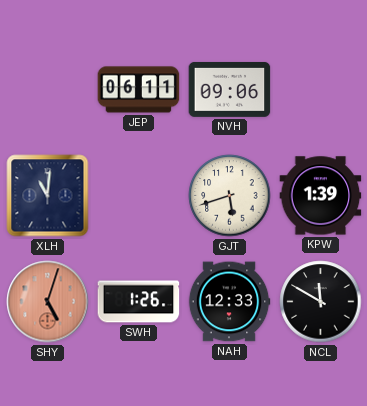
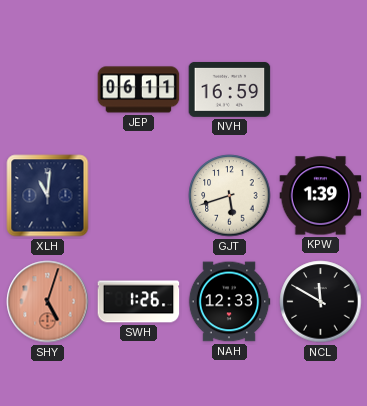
NVH: 09:06 -> 16:59 (230, 89)
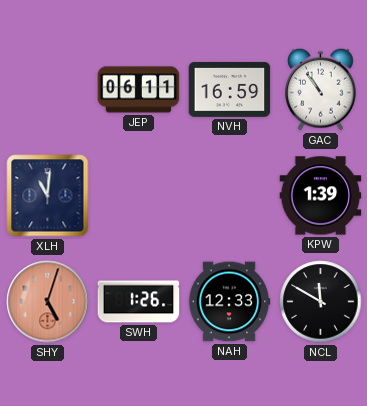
GAC: none -> 10:54 (321, 89)
GJT: 5:42 -> none (230, 196)
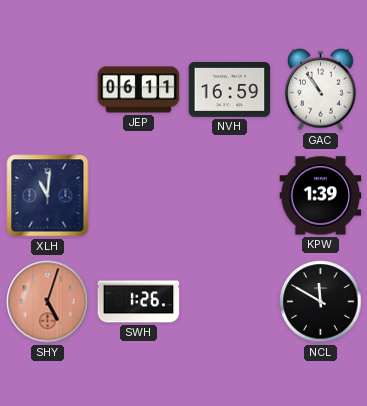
NAH: 12:33 -> none (229, 302)
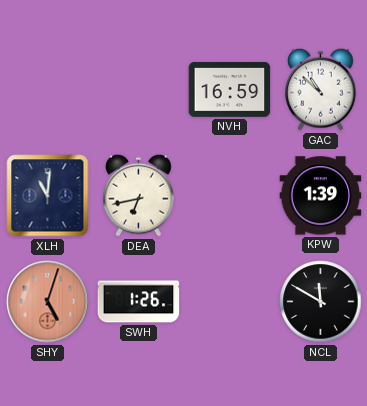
JEP: 06:11 -> none (139, 90)
GAC: 10:54 -> 10:52 (321, 89)
DEA: none -> 6:43 (139, 195)
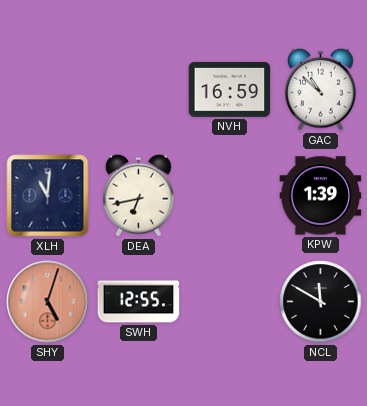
SWH: 1:26 -> 12:55 (139, 302)
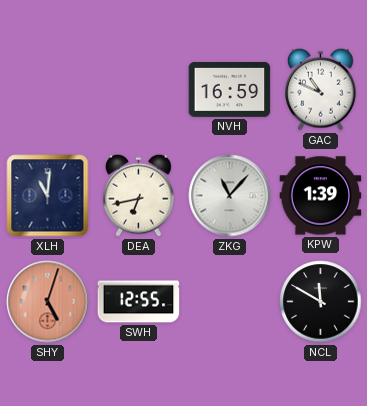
GAC: 10:52 -> 10:49 (321, 89)
ZKG: none -> 11:07 (230, 196)
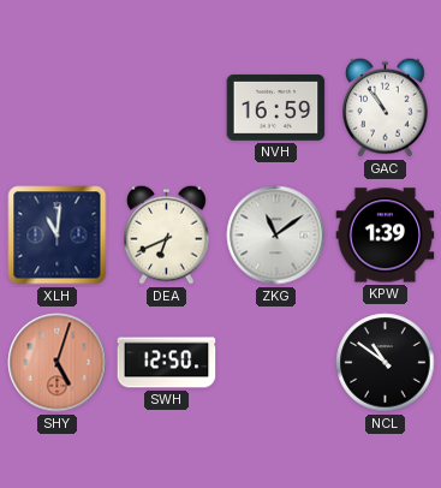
GAC: 10:49 -> 10:54 (386, 107)
DEA: 6:43 -> 6:41 (167, 234)
ZKG: 11:07 -> 11:09 (276, 236)
SWH: 12:55 -> 12:50 (167, 363)
NCL: 11:50 -> 10:51 (386, 363)
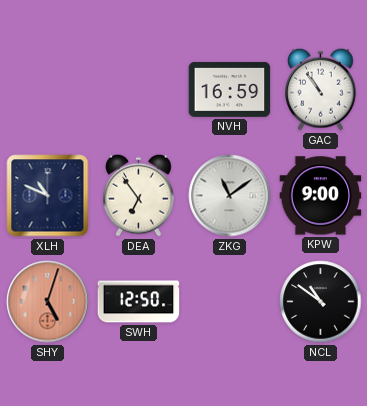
XLH: 11:01 -> 10:49 (48, 196)
DEA: 6:41 -> 6:54 (139, 195)
KPW: 1:39 -> 9:00 (321, 196)
